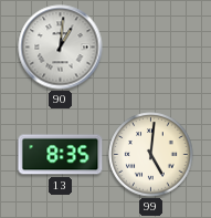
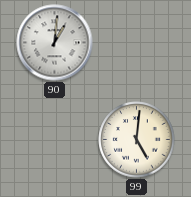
13: 8:35 -> none (61, 155)
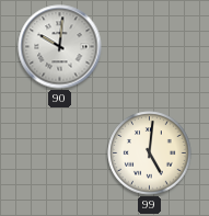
90: 1:01 -> 10:01 (60, 47)
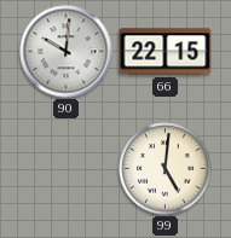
66: none -> 22:15 (166, 52)
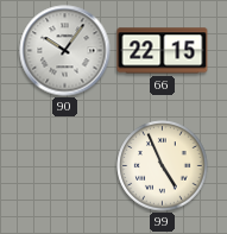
90: 10:01 -> 10:06 (65, 51)
99: 5:01 -> 4:56 (163, 166)
